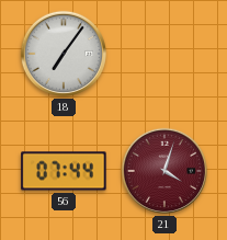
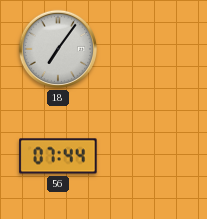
21: 4:03 -> none (164, 171)
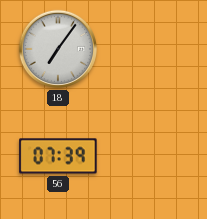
56: 07:44 -> 07:39 (58, 156)
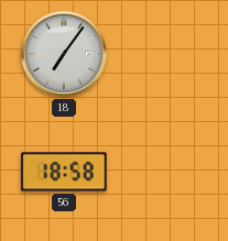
56: 07:39 -> 18:58 (64, 172)
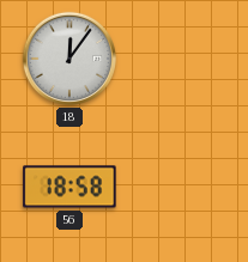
18: 7:06 -> 12:06 (69, 59)
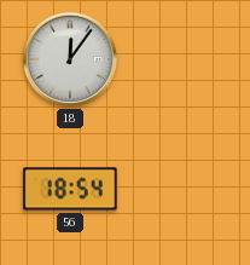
56: 18:58 -> 18:54 (70, 189)
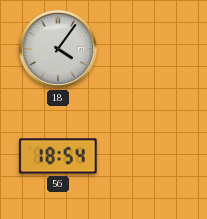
18: 12:06 -> 4:06 (58, 49)
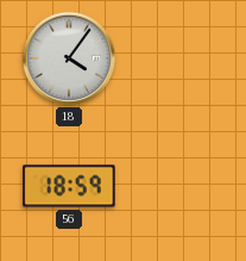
56: 18:54 -> 18:59 (69, 186)
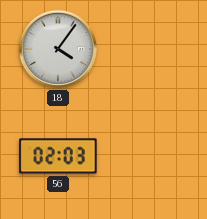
56: 18:59 -> 02:03 (58, 156)
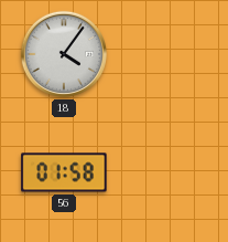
56: 02:03 -> 01:58 (64, 172)
